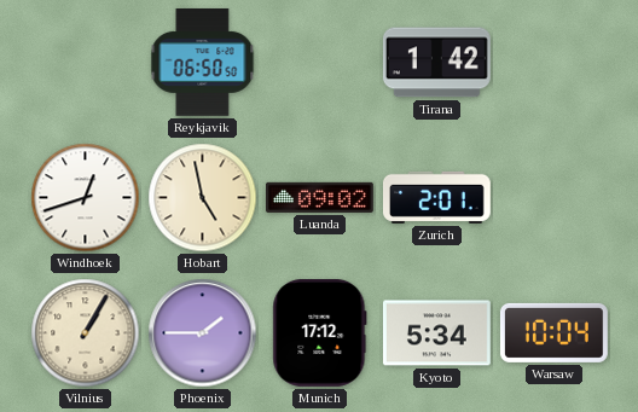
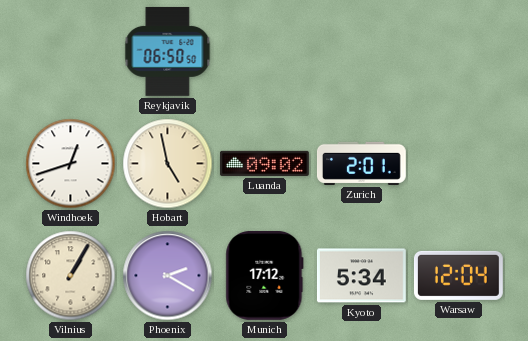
Tirana: 1:42 -> none (436, 63)
Phoenix: 1:45 -> 2:20 (168, 276)
Warsaw: 10:04 -> 12:04 (458, 275)
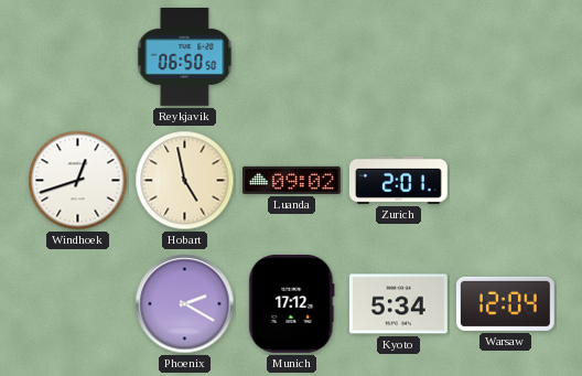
Vilnius: 1:05 -> none (71, 276)
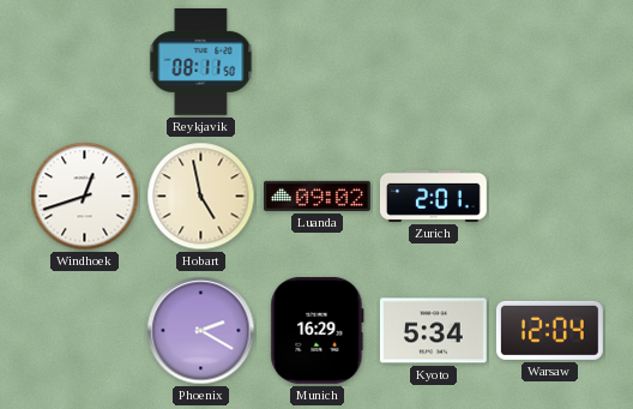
Reykjavik: 06:50 -> 08:11 (201, 61)
Munich: 17:12 -> 16:29 (318, 330)
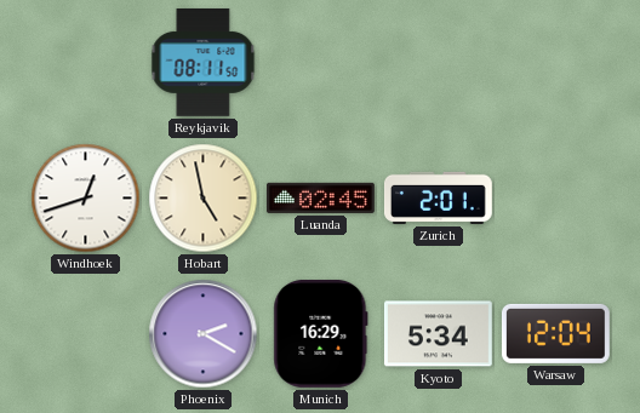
Luanda: 09:02 -> 02:45 (320, 197)
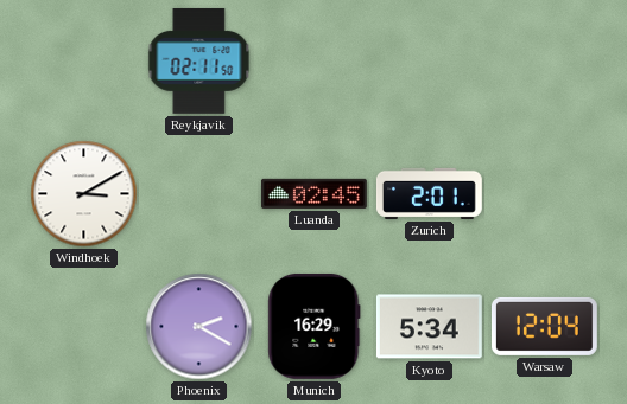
Reykjavik: 08:11 -> 02:11 (199, 60)
Windhoek: 12:42 -> 3:10 (84, 194)
Hobart: 4:58 -> none (204, 199)
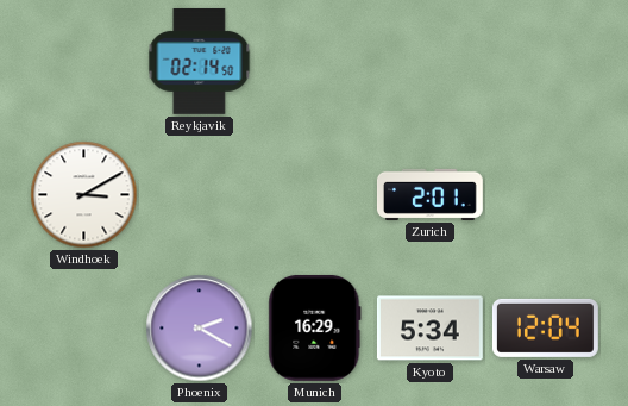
Reykjavik: 02:11 -> 02:14 (200, 61)
Luanda: 02:45 -> none (313, 193)
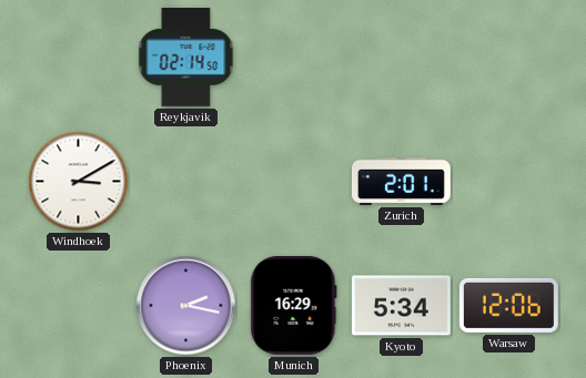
Phoenix: 2:20 -> 2:17 (186, 306)
Warsaw: 12:04 -> 12:06 (508, 305)
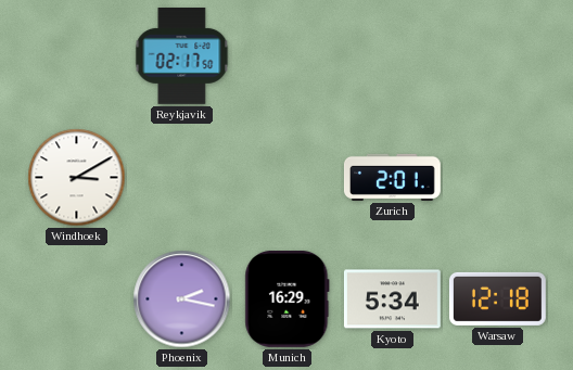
Reykjavik: 02:14 -> 02:17 (182, 55)
Warsaw: 12:06 -> 12:18 (497, 298)
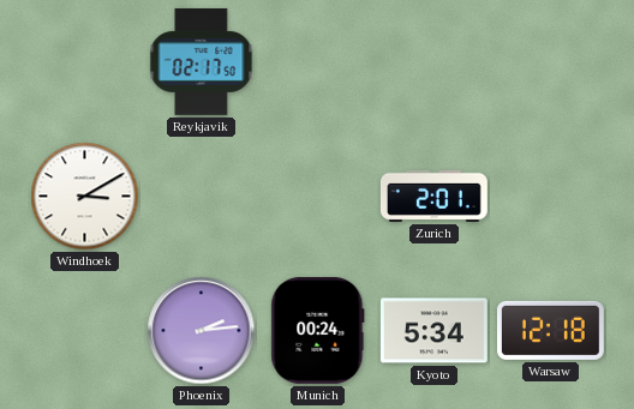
Phoenix: 2:17 -> 2:14 (202, 331)
Munich: 16:29 -> 00:24 (318, 330)
